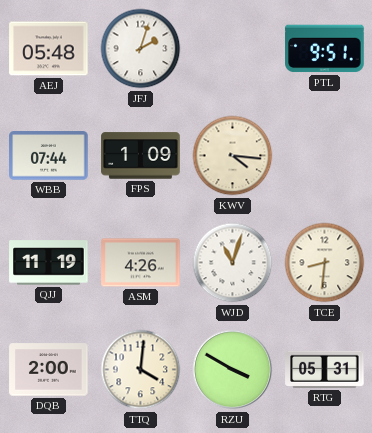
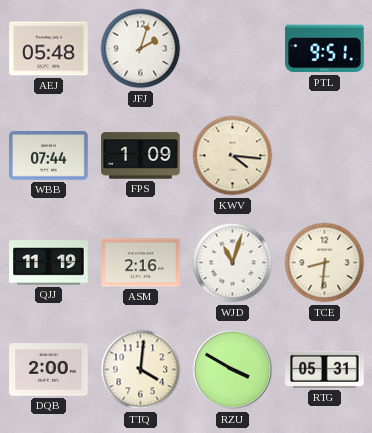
ASM: 4:26 -> 2:16 (141, 263)
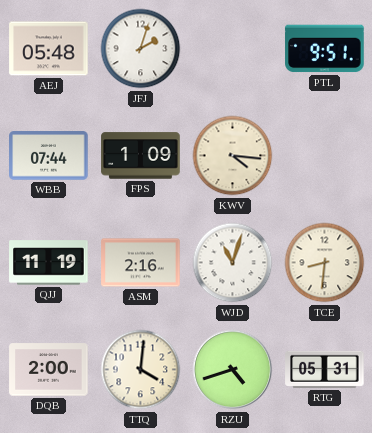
RZU: 3:50 -> 4:42 (233, 370)
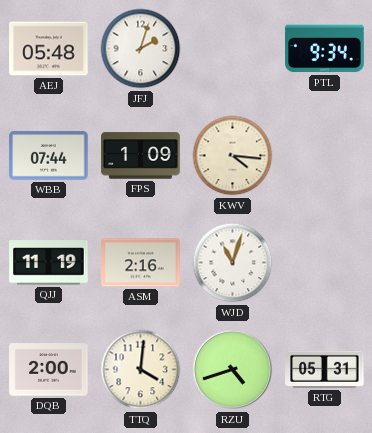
PTL: 9:51 -> 9:34 (325, 49)
TCE: 8:31 -> none (325, 263)
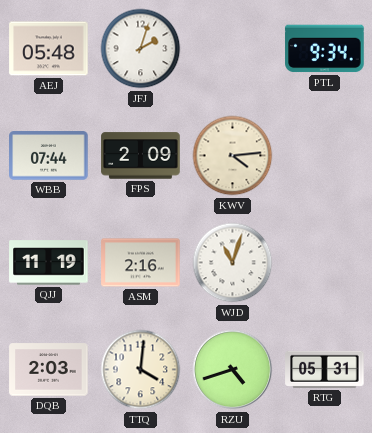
FPS: 1:09 -> 2:09 (141, 156)
KWV: 4:16 -> 4:14 (233, 156)
DQB: 2:00 -> 2:03 (49, 370)
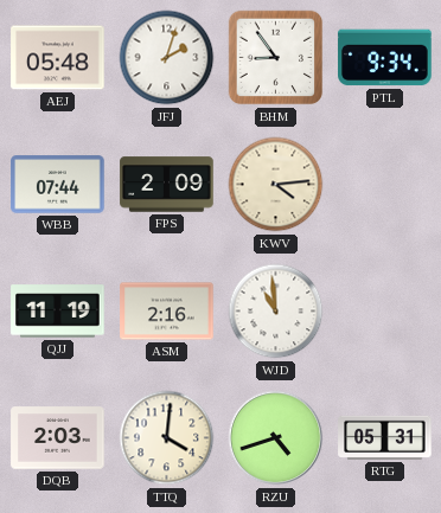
BHM: none -> 8:54 (276, 58)
WJD: 11:03 -> 10:59 (276, 312)
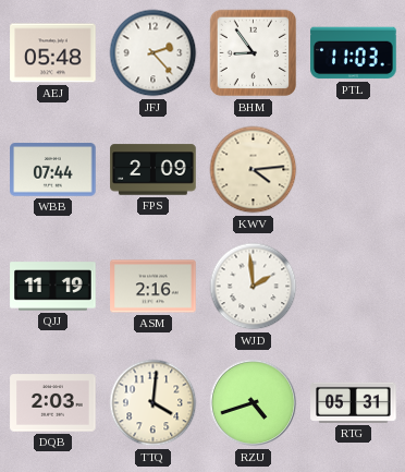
JFJ: 2:03 -> 2:23 (154, 53)
PTL: 9:34 -> 11:03 (354, 53)
WJD: 10:59 -> 1:59 (254, 287)
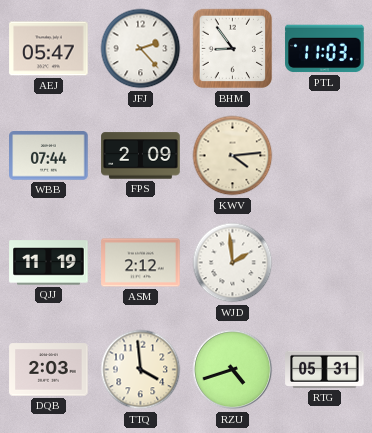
AEJ: 05:48 -> 05:47 (49, 49)
ASM: 2:16 -> 2:12 (141, 263)
TTQ: 4:01 -> 3:59 (141, 370)
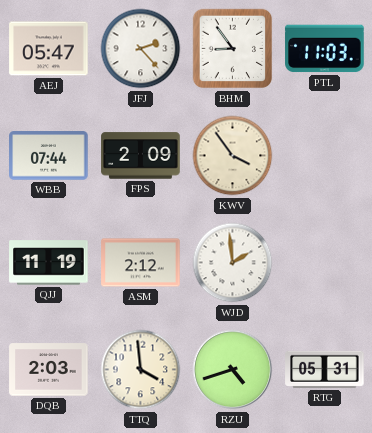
KWV: 4:14 -> 3:54 (233, 156)
